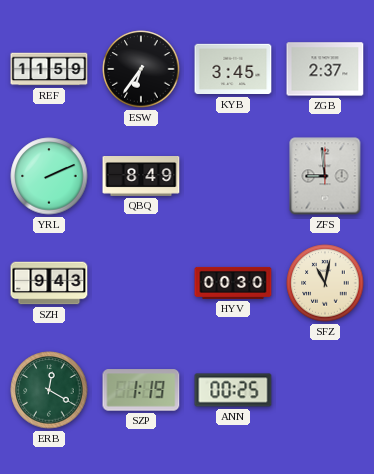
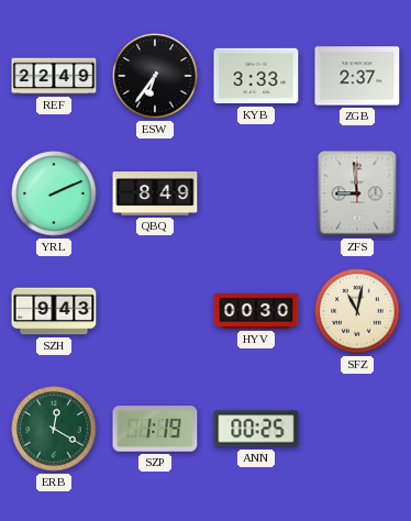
REF: 11:59 -> 22:49 (54, 76)
KYB: 3:45 -> 3:33 (256, 76)
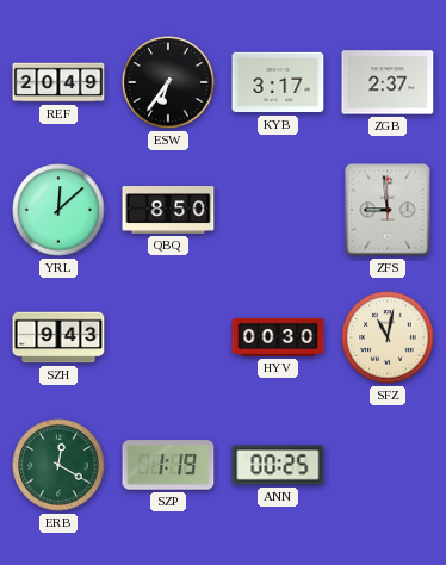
REF: 22:49 -> 20:49 (58, 82)
KYB: 3:33 -> 3:17 (278, 82)
YRL: 2:11 -> 12:08 (58, 210)
QBQ: 8:49 -> 8:50 (168, 211)
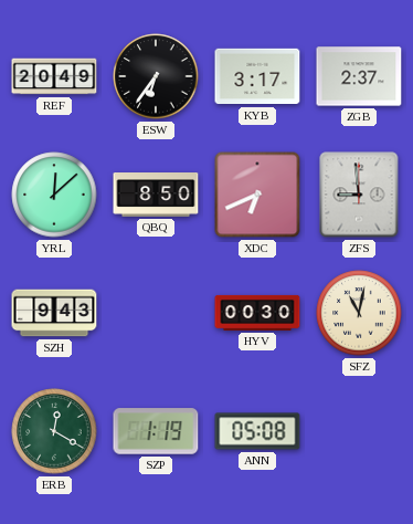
XDC: none -> 6:41 (257, 195)
ANN: 00:25 -> 05:08 (257, 431)
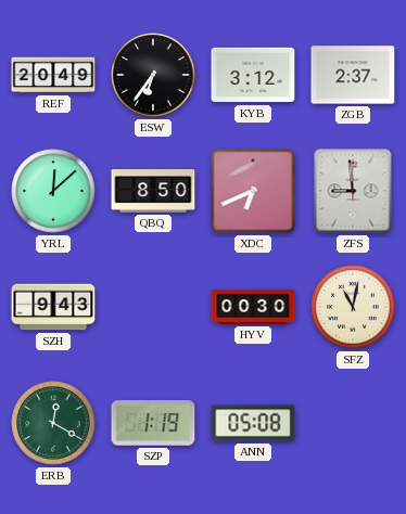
KYB: 3:17 -> 3:12 (253, 75)
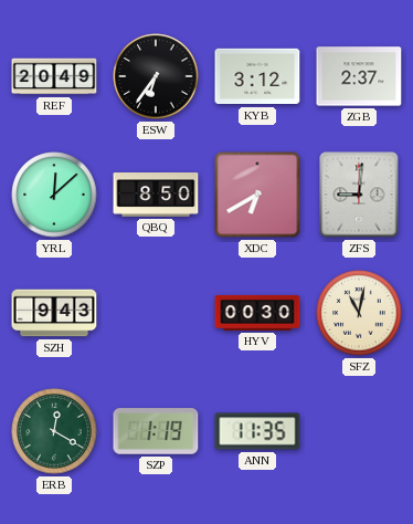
XDC: 6:41 -> 6:40 (257, 195)
ZFS: 8:59 -> 9:01 (359, 195)
ANN: 05:08 -> 11:35 (257, 431)
